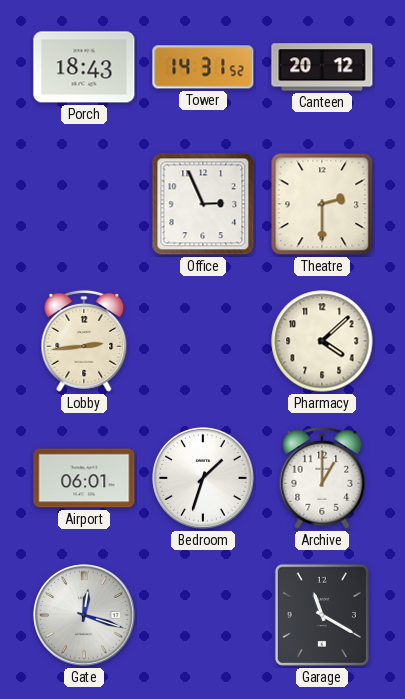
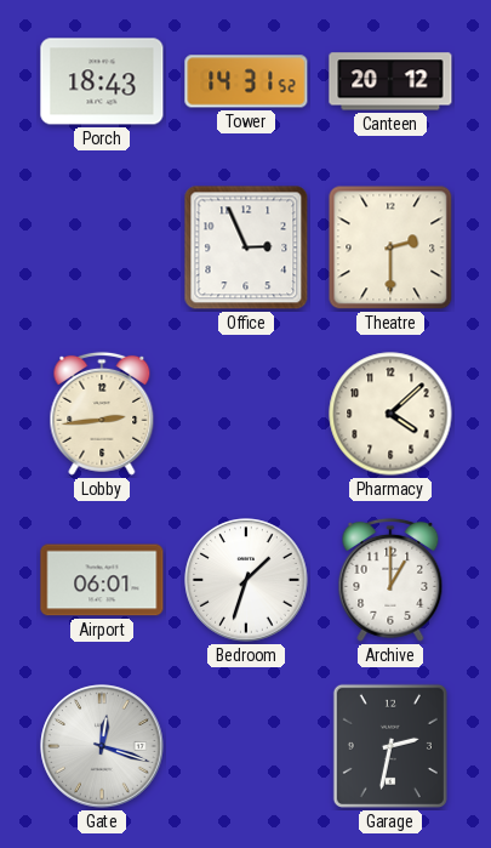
Garage: 11:20 -> 2:32 (390, 746)
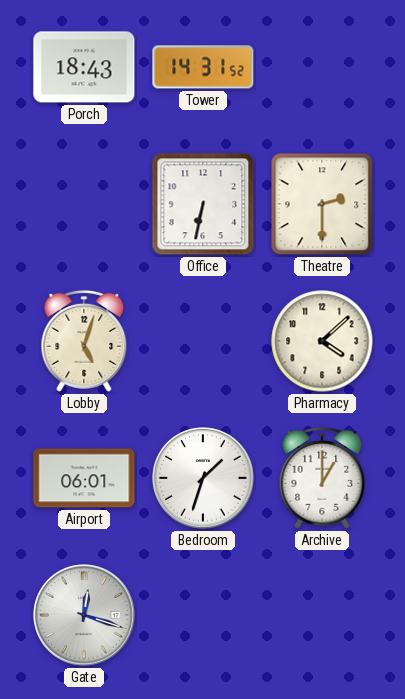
Canteen: 20:12 -> none (390, 81)
Office: 2:56 -> 6:32 (203, 204)
Lobby: 2:44 -> 5:03 (84, 341)
Garage: 2:32 -> none (390, 746)
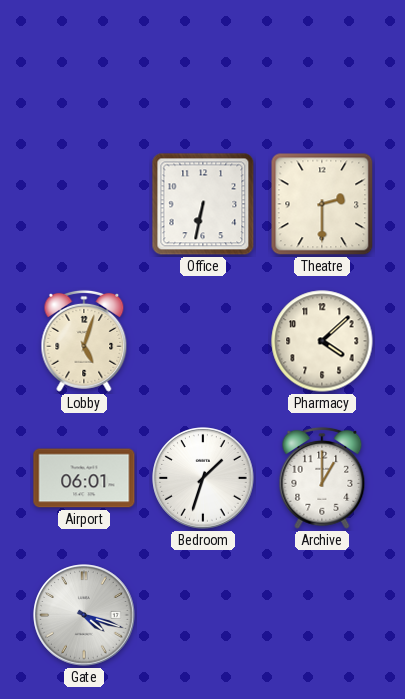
Porch: 18:43 -> none (84, 67)
Tower: 14:31 -> none (203, 67)
Gate: 12:18 -> 4:18 (84, 615)
